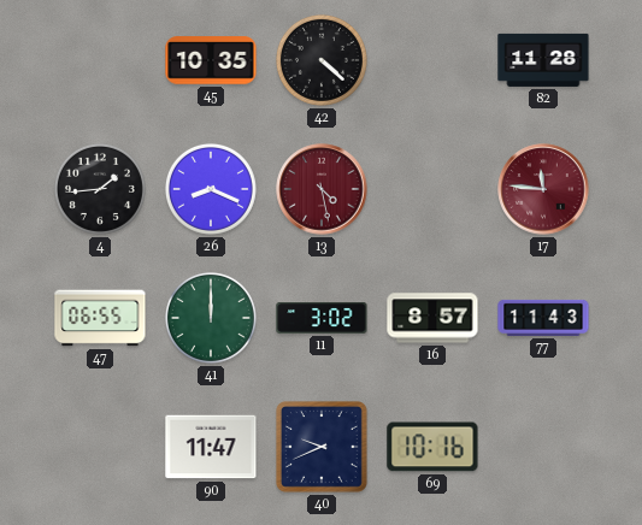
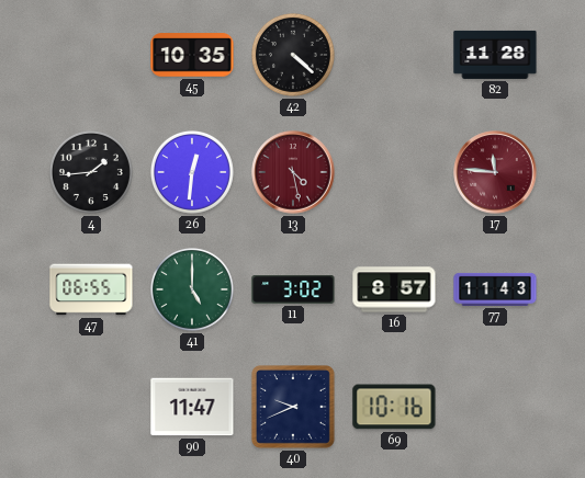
26: 8:19 -> 12:31 (192, 172)
41: 12:00 -> 5:00 (192, 289)
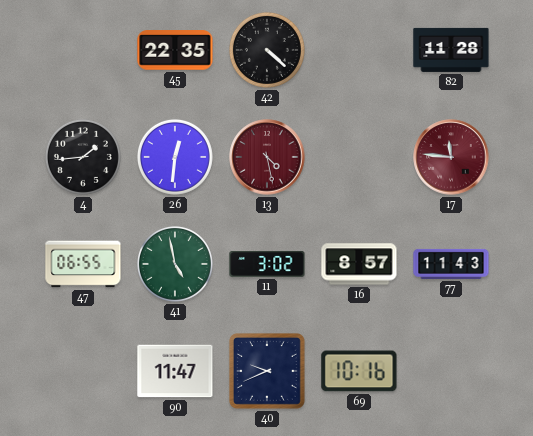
45: 10:35 -> 22:35 (175, 50)
41: 5:00 -> 4:58 (175, 264)
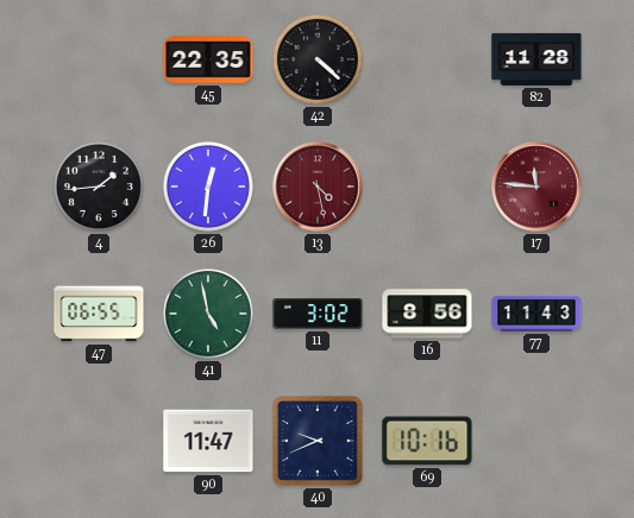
16: 8:57 -> 8:56 (427, 314)
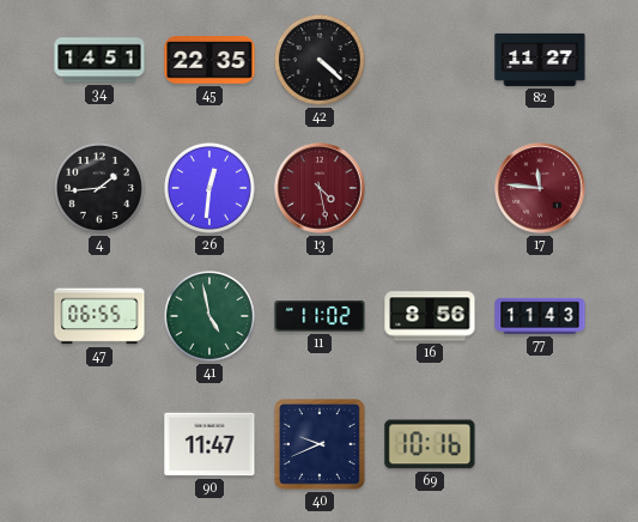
34: none -> 14:51 (99, 60)
82: 11:28 -> 11:27 (540, 60)
11: 3:02 -> 11:02 (320, 317)
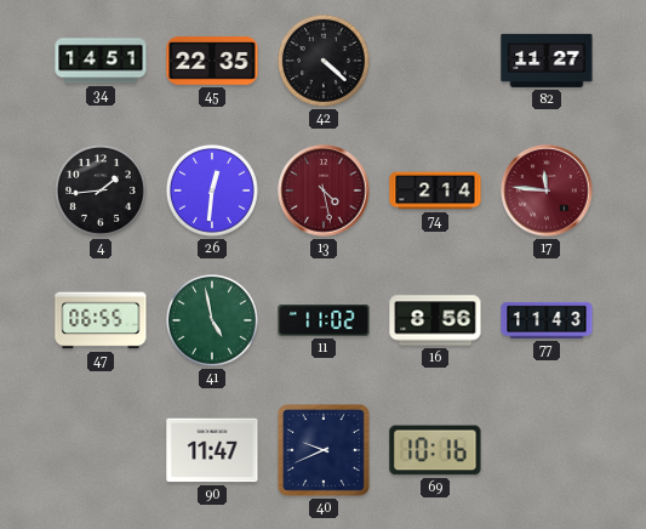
74: none -> 2:14 (435, 190)
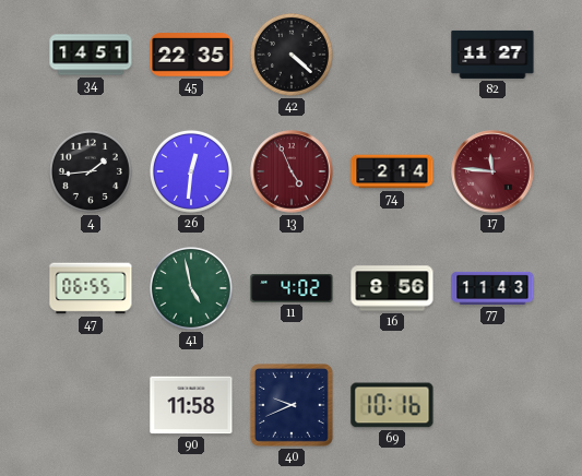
13: 4:28 -> 4:56 (292, 171)
11: 11:02 -> 4:02 (292, 289)
90: 11:47 -> 11:58 (191, 405)
